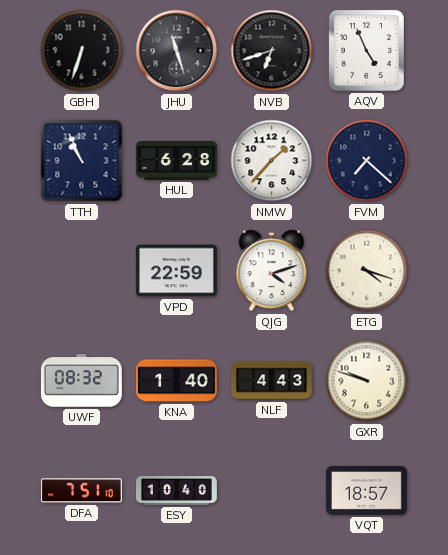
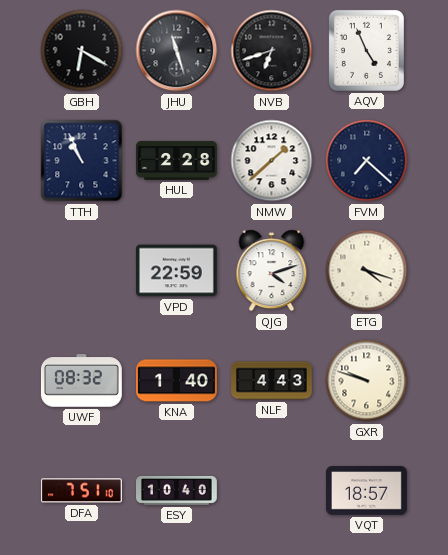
GBH: 6:33 -> 6:20 (82, 51)
HUL: 6:28 -> 2:28 (177, 161)
NMW: 1:37 -> 1:38 (272, 161)
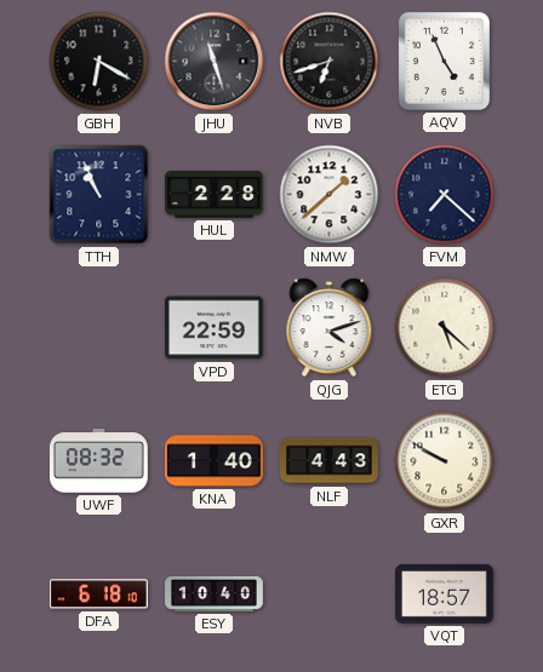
ETG: 4:18 -> 5:22 (445, 328)
GXR: 9:48 -> 9:50 (445, 461)
DFA: 7:51 -> 6:18 (98, 595)
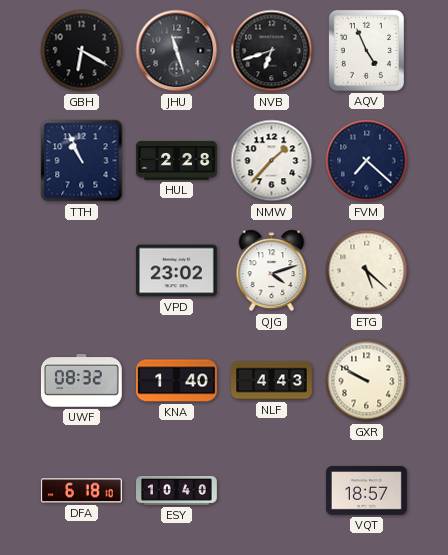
NMW: 1:38 -> 1:37 (272, 161)
VPD: 22:59 -> 23:02 (176, 271)
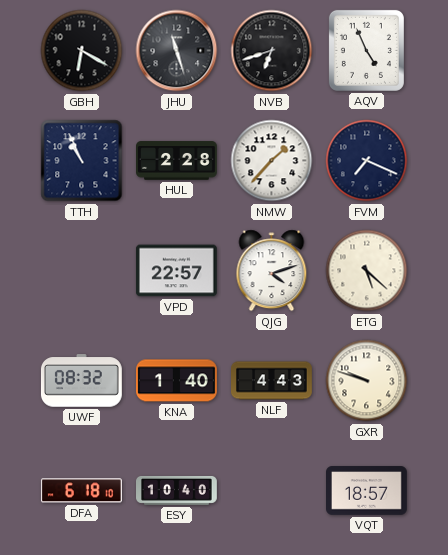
FVM: 7:22 -> 7:19 (367, 161)
VPD: 23:02 -> 22:57 (176, 271)
GXR: 9:50 -> 9:48 (367, 381)
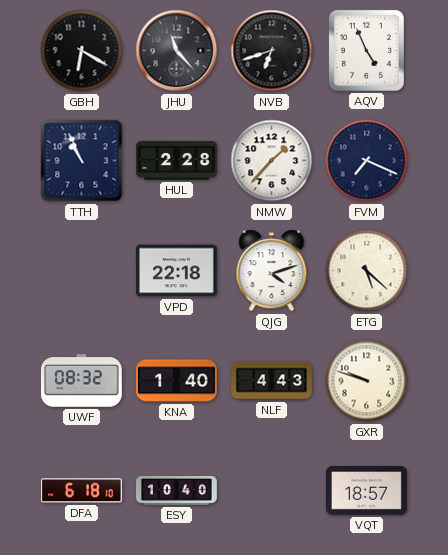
JHU: 11:27 -> 11:23 (177, 51)
VPD: 22:57 -> 22:18 (176, 271)
